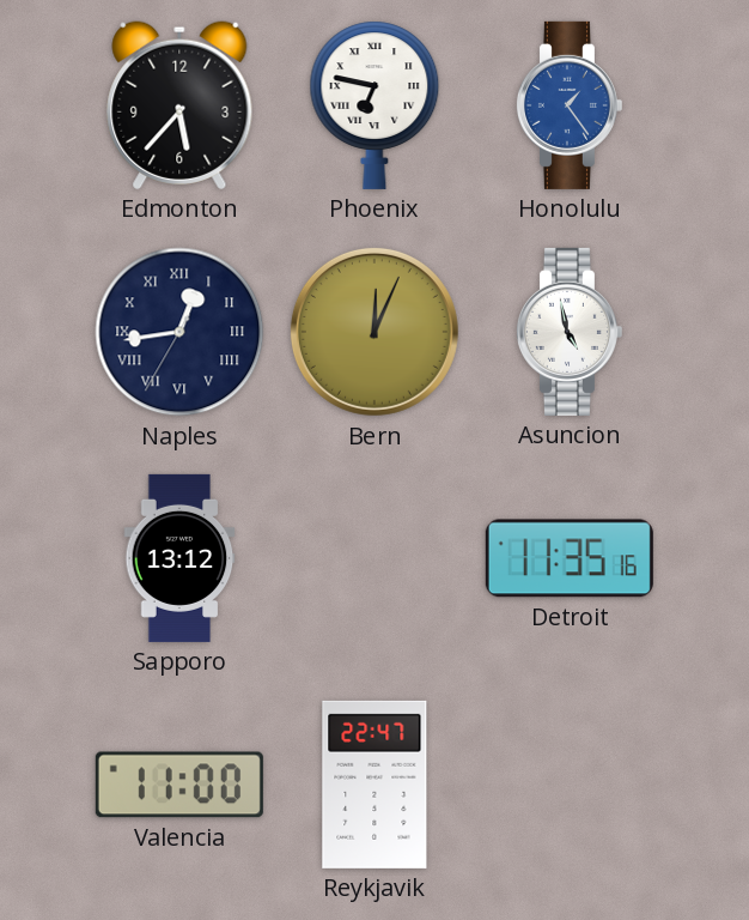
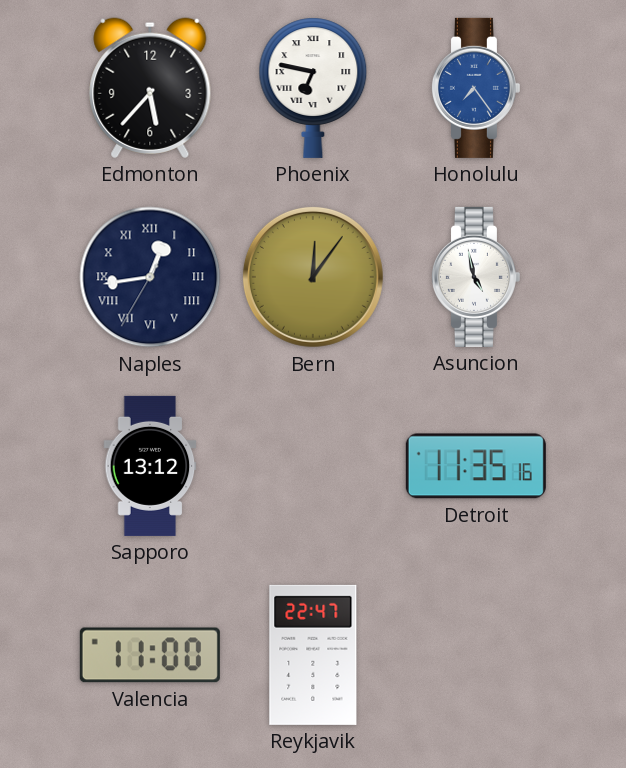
Honolulu: 1:24 -> 7:24 (475, 88)
Bern: 12:04 -> 12:06 (313, 277)
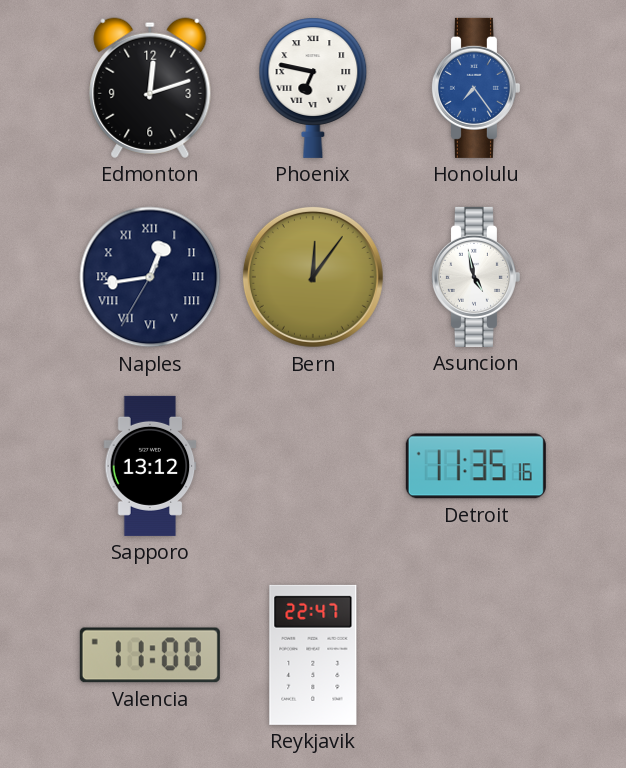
Edmonton: 5:37 -> 12:12 (150, 88)
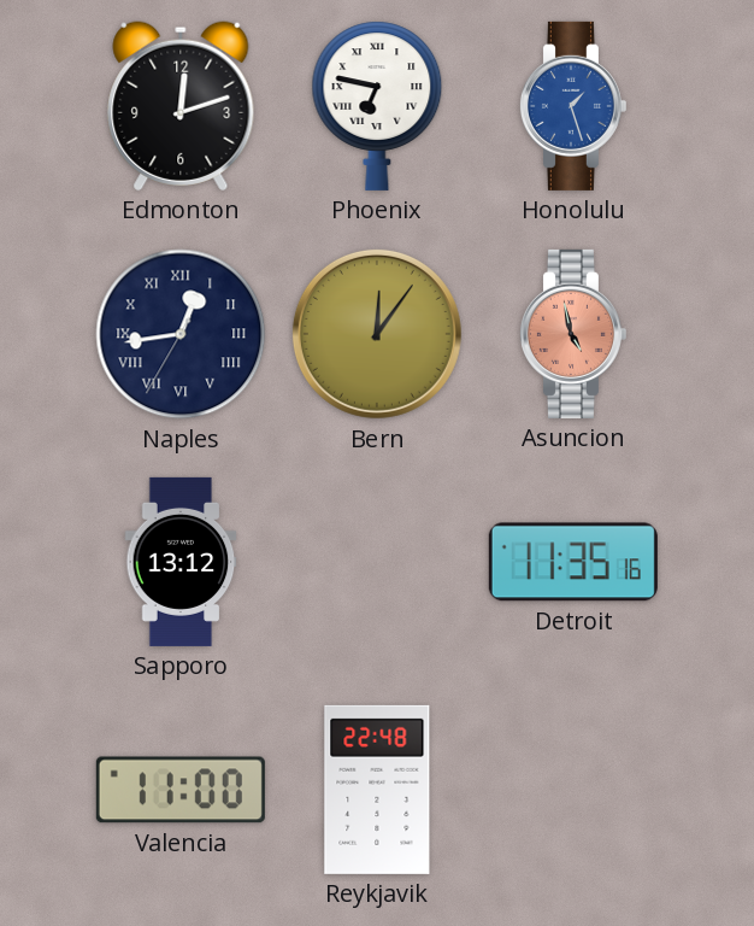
Honolulu: 7:24 -> 1:27 (572, 106)
Asuncion dial: white -> salmon (572, 334)
Reykjavik: 22:47 -> 22:48 (377, 790)
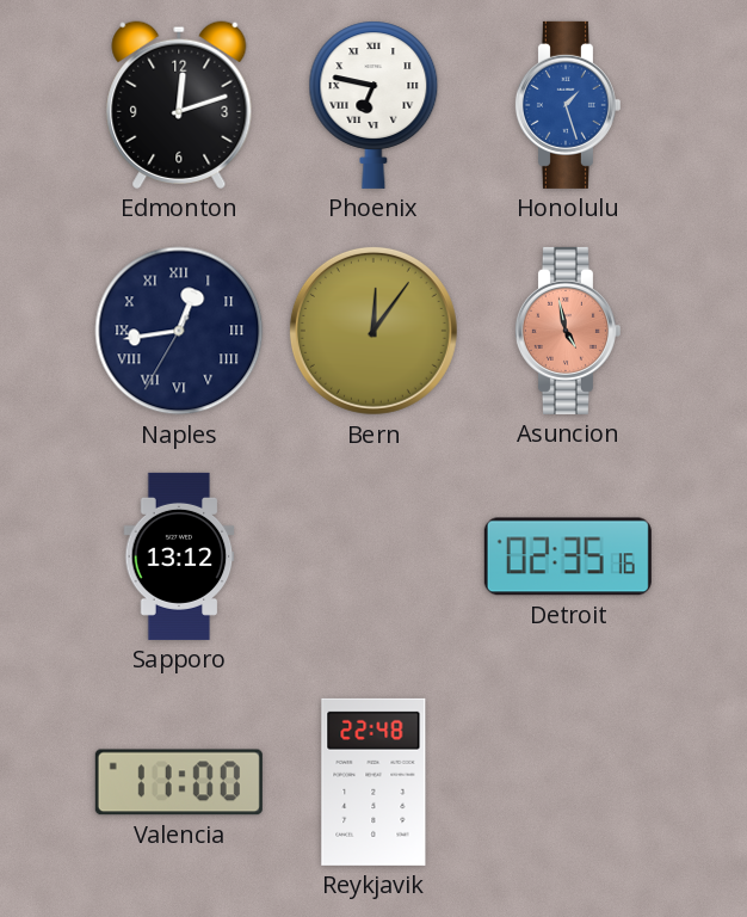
Detroit: 11:35 -> 02:35 (568, 556)
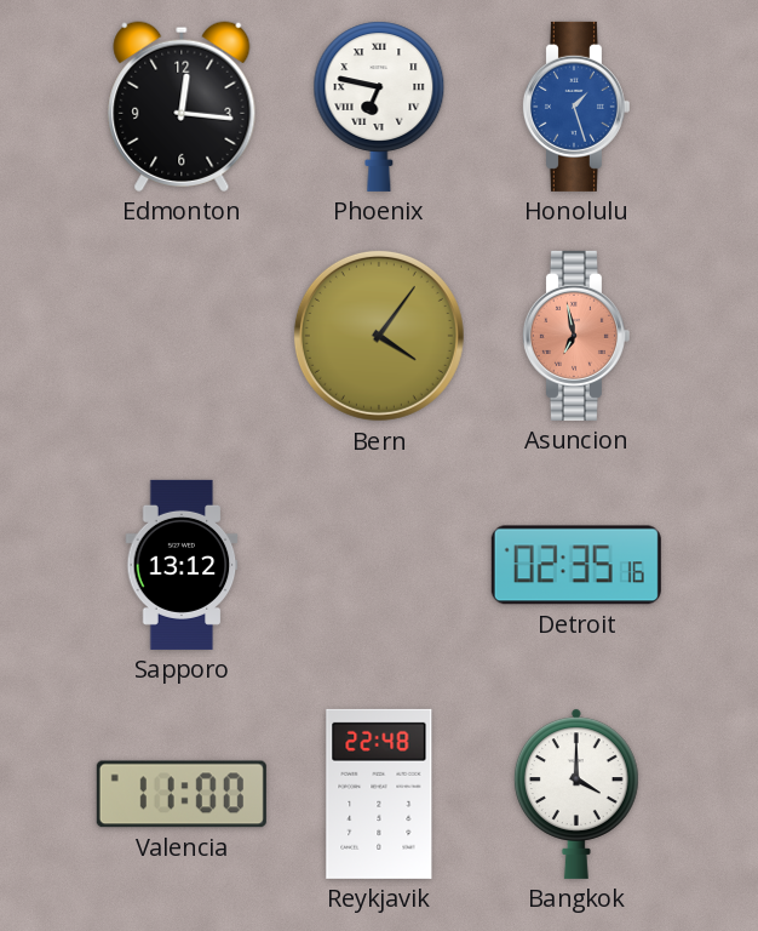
Edmonton: 12:12 -> 12:16 (182, 107)
Naples: 12:43 -> none (179, 331)
Bern: 12:06 -> 4:06 (379, 336)
Asuncion: 4:58 -> 6:58 (575, 336)
Bangkok: none -> 4:00 (576, 794)
